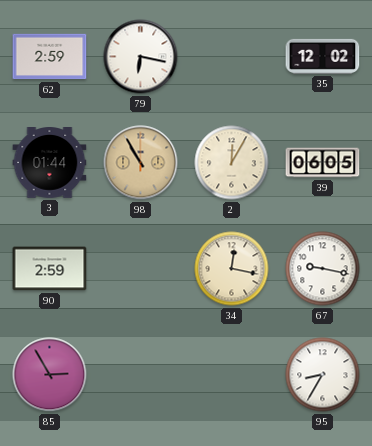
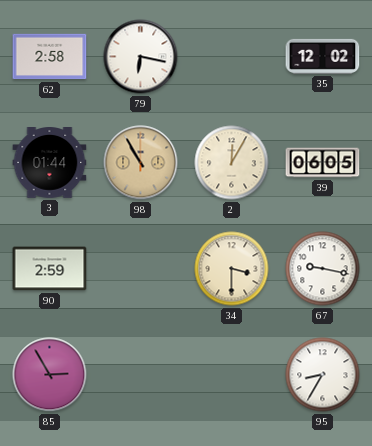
62: 2:59 -> 2:58 (50, 57)
34: 12:17 -> 3:30 (232, 269)
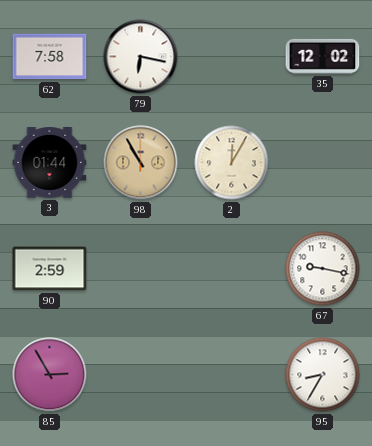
62: 2:58 -> 7:58 (50, 57)
39: 06:05 -> none (323, 163)
34: 3:30 -> none (232, 269)
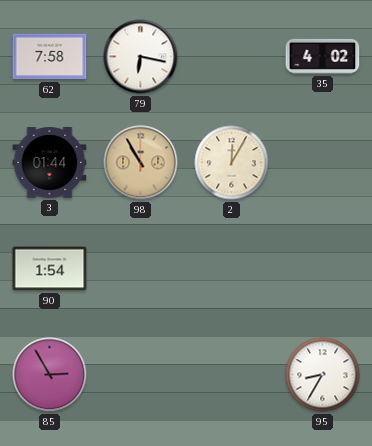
35: 12:02 -> 4:02 (323, 56)
90: 2:59 -> 1:54 (50, 269)
67: 9:17 -> none (323, 269)
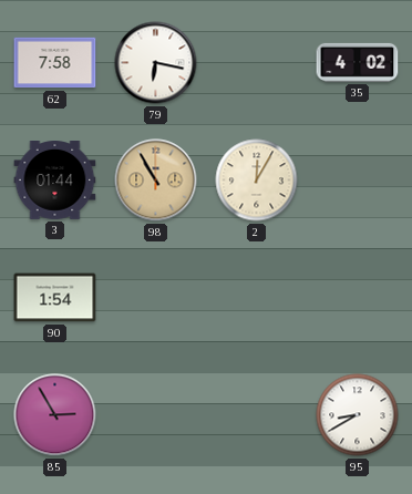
95: 8:35 -> 8:40 (358, 415)
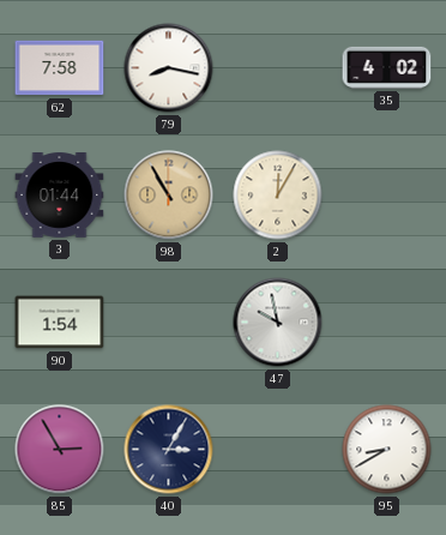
79: 6:17 -> 8:17 (169, 68)
47: none -> 9:58 (278, 323)
40: none -> 3:05 (169, 450)
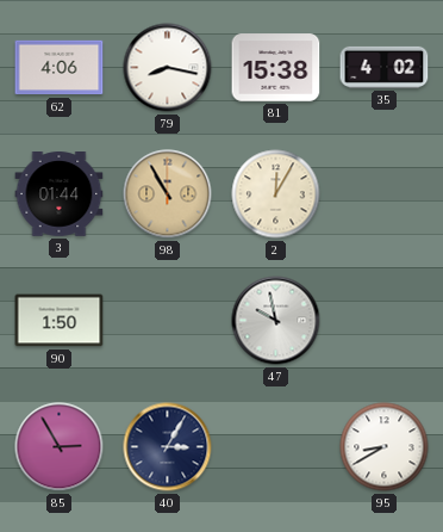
62: 7:58 -> 4:06 (60, 68)
81: none -> 15:38 (276, 68)
90: 1:54 -> 1:50 (60, 321)
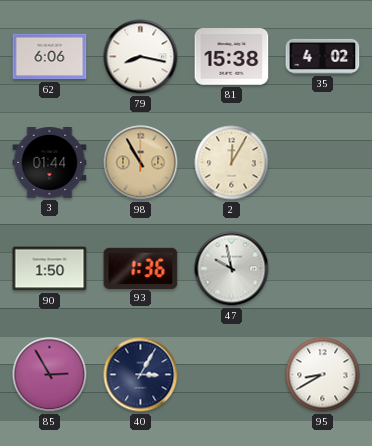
62: 4:06 -> 6:06 (50, 57)
93: none -> 1:36 (141, 268)
